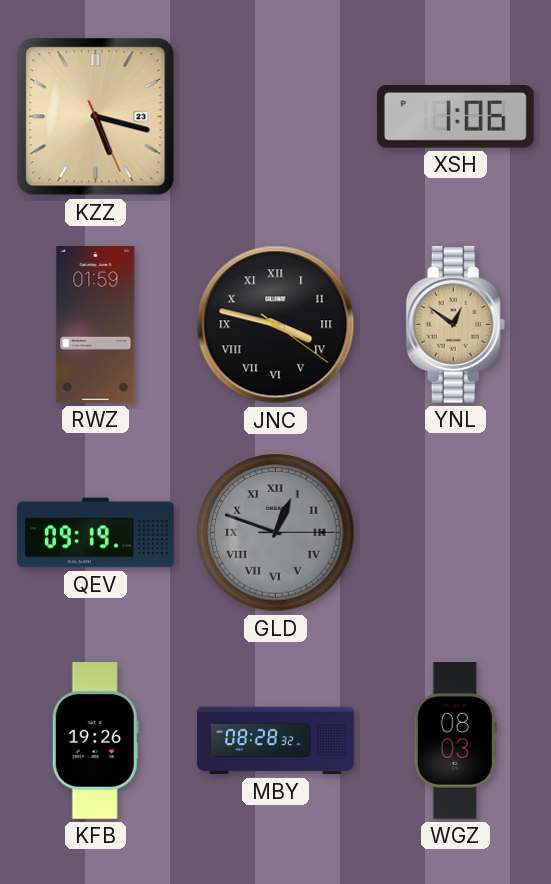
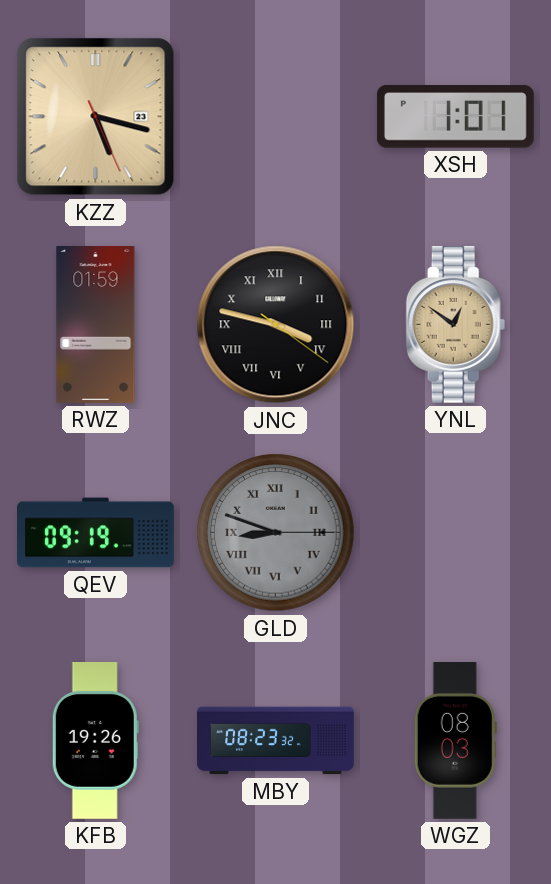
XSH: 1:06 -> 1:01 (455, 117)
GLD: 12:48 -> 8:48 (276, 533)
MBY: 08:28 -> 08:23 (276, 741)
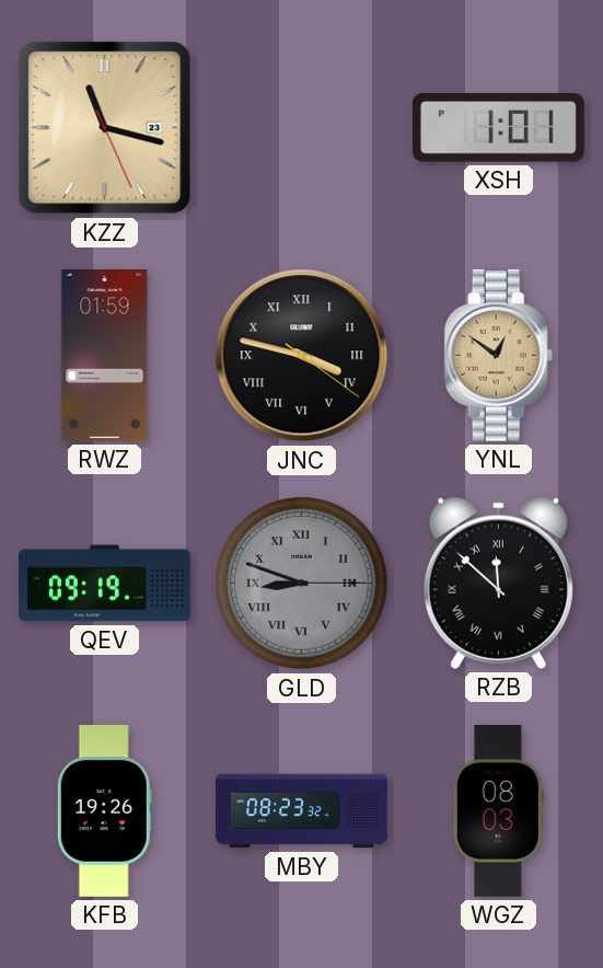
KZZ: 5:17 -> 11:17 (105, 128)
RZB: none -> 11:52 (498, 583)
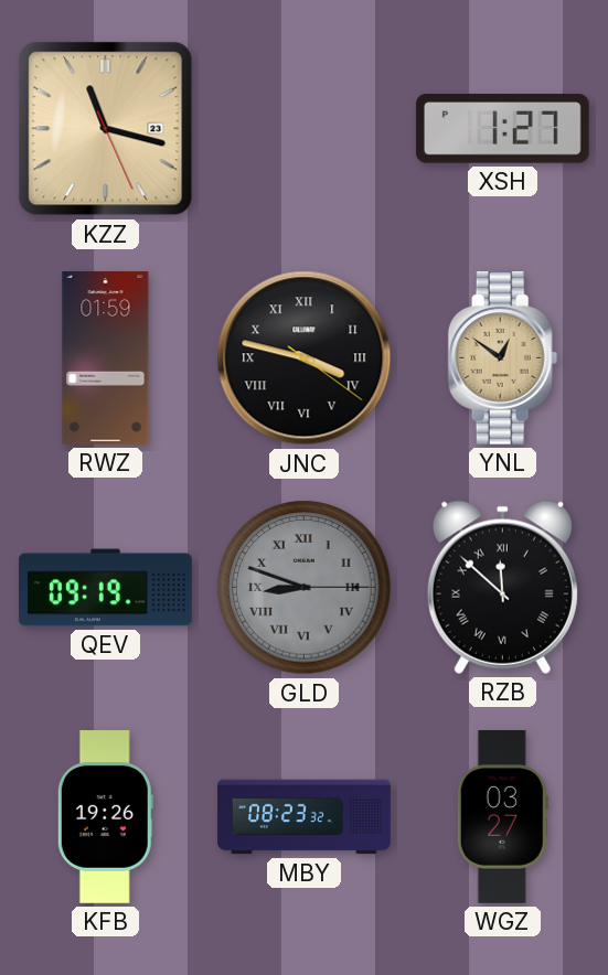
XSH: 1:01 -> 1:27 (502, 129)
WGZ: 08:03 -> 03:27 (502, 817)
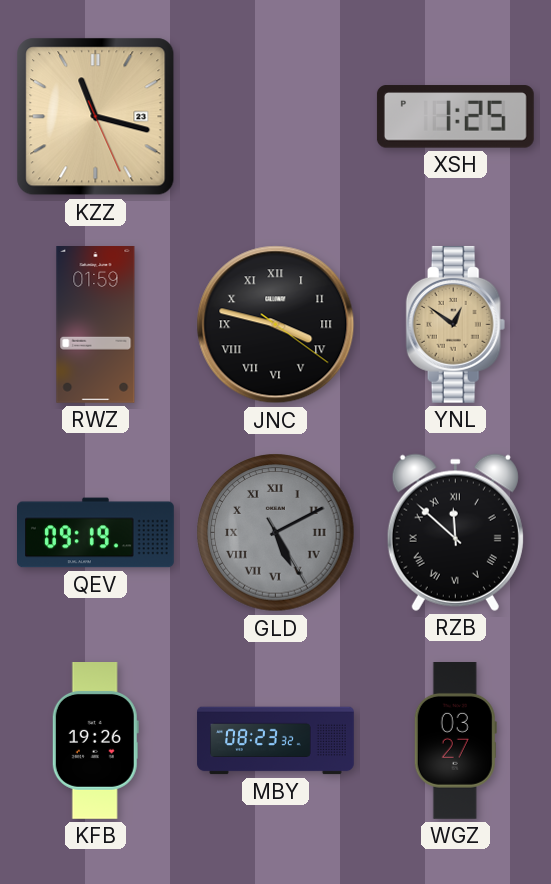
XSH: 1:27 -> 1:25 (455, 117)
GLD: 8:48 -> 5:10 (276, 533)
